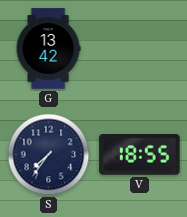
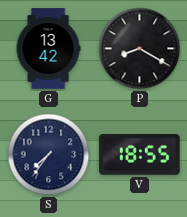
P: none -> 8:20 (140, 49)
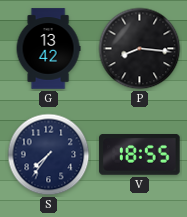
P: 8:20 -> 8:16 (140, 49)
